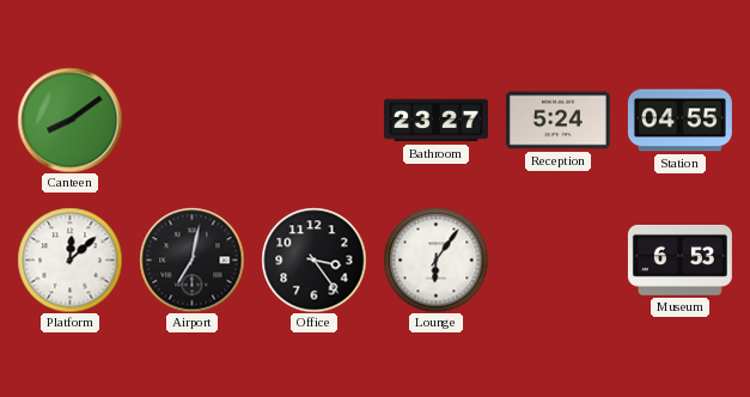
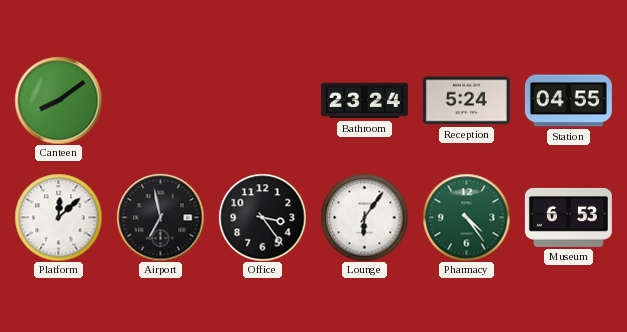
Bathroom: 23:27 -> 23:24 (364, 101)
Airport: 7:02 -> 6:58 (160, 217)
Pharmacy: none -> 4:24 (466, 217)
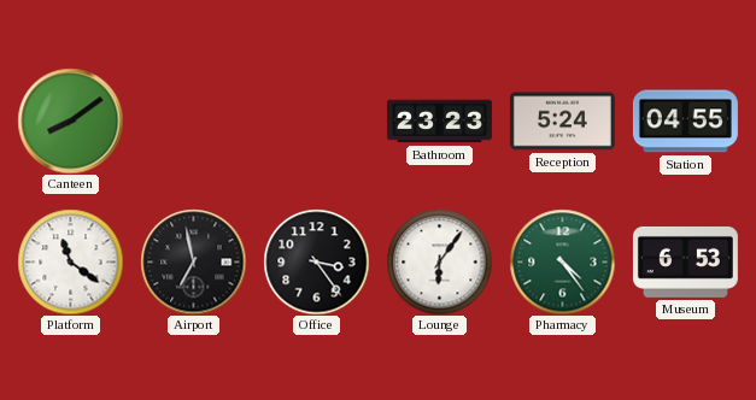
Bathroom: 23:24 -> 23:23 (439, 122)
Platform: 12:08 -> 11:21 (70, 261)
